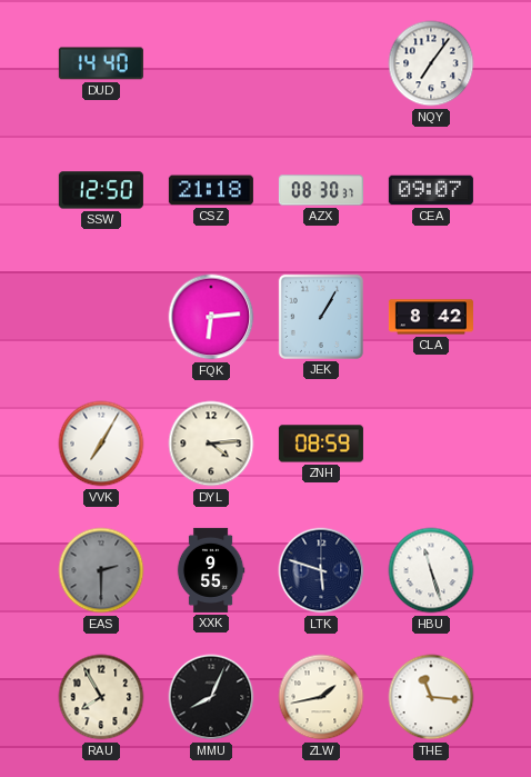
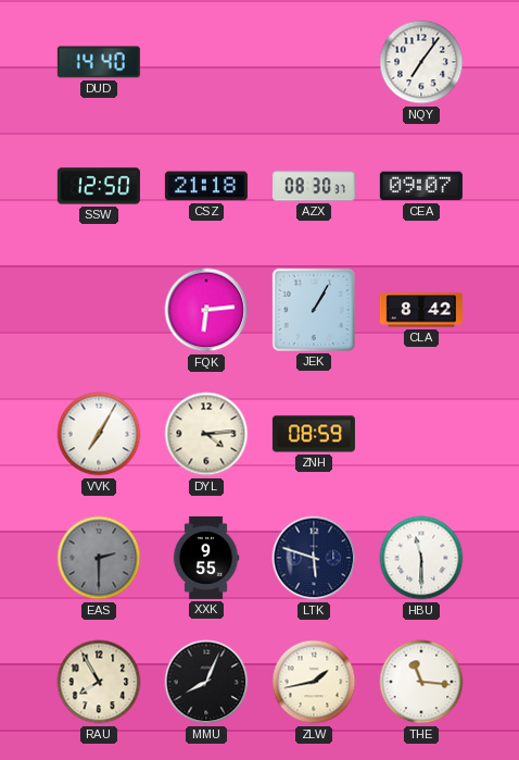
HBU: 11:27 -> 11:30 (421, 558)
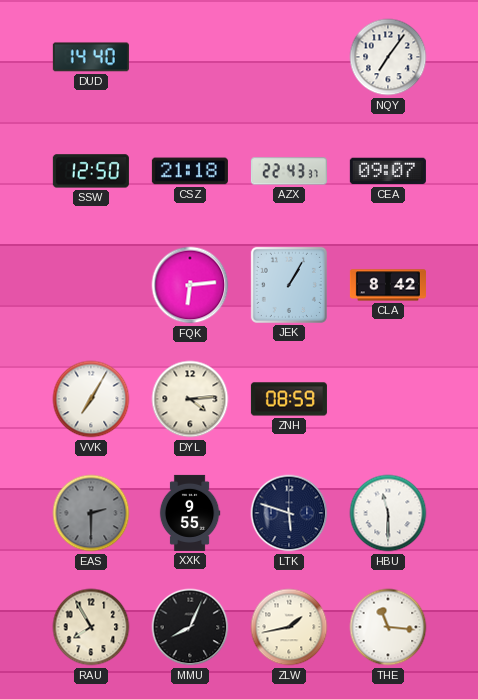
AZX: 08:30 -> 22:43 (289, 171)
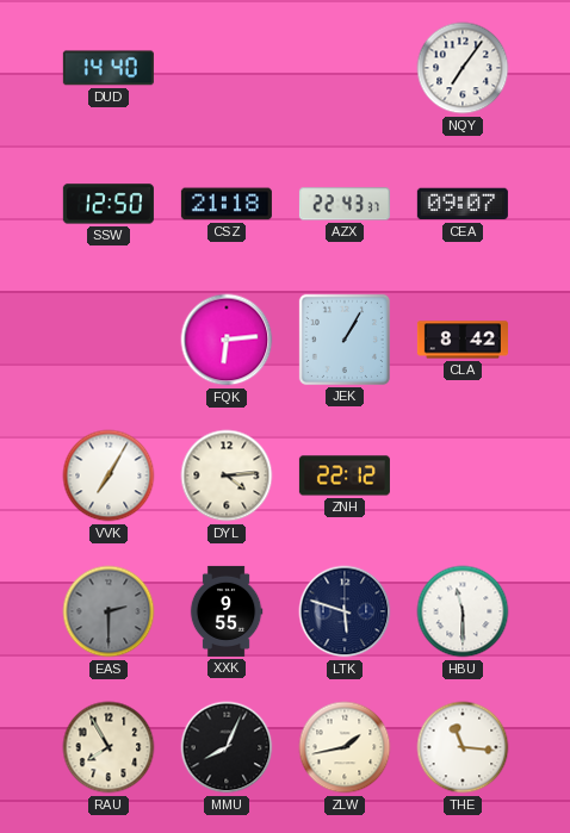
ZNH: 08:59 -> 22:12 (345, 475)
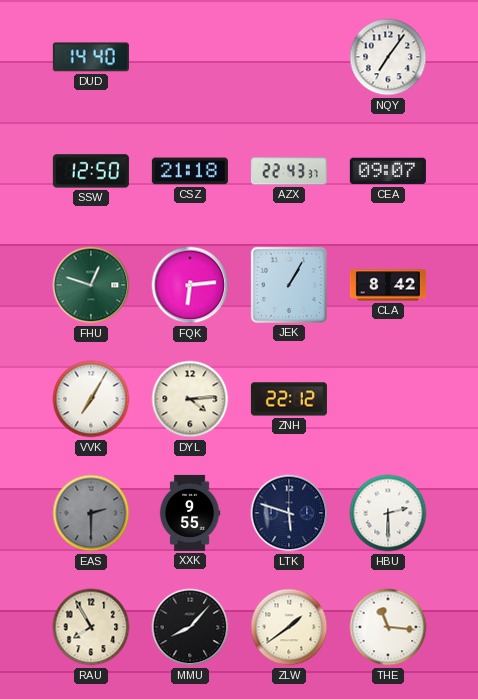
FHU: none -> 12:48 (91, 285)
HBU: 11:30 -> 2:30 (388, 513)
MMU: 8:04 -> 8:07 (190, 627)
ZLW: 1:43 -> 1:39 (289, 627)
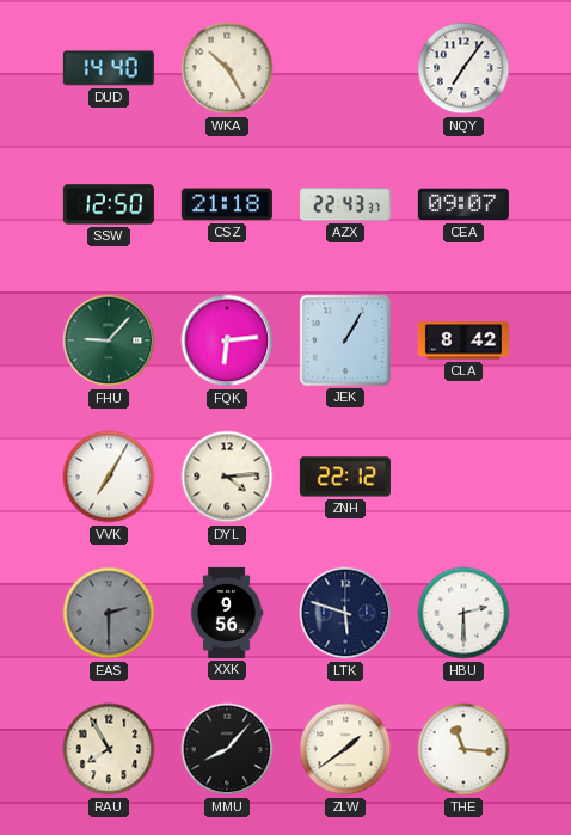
WKA: none -> 10:25 (227, 68)
FHU: 12:48 -> 9:07 (109, 340)
XXK: 9:55 -> 9:56 (227, 613)
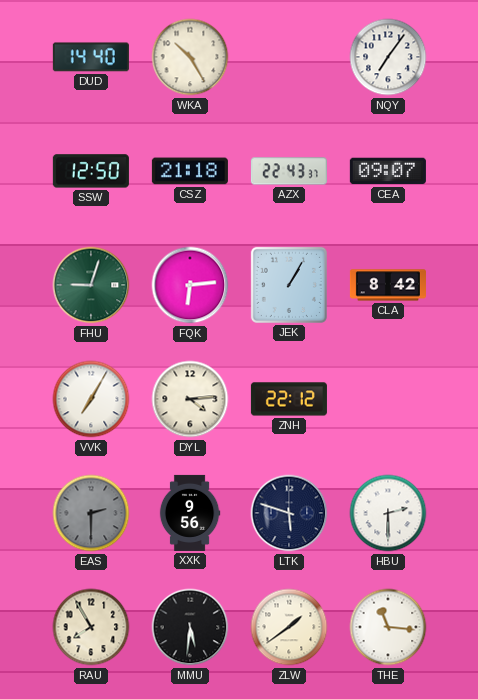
FHU: 9:07 -> 9:03 (91, 285)
MMU: 8:07 -> 5:31 (190, 627)
